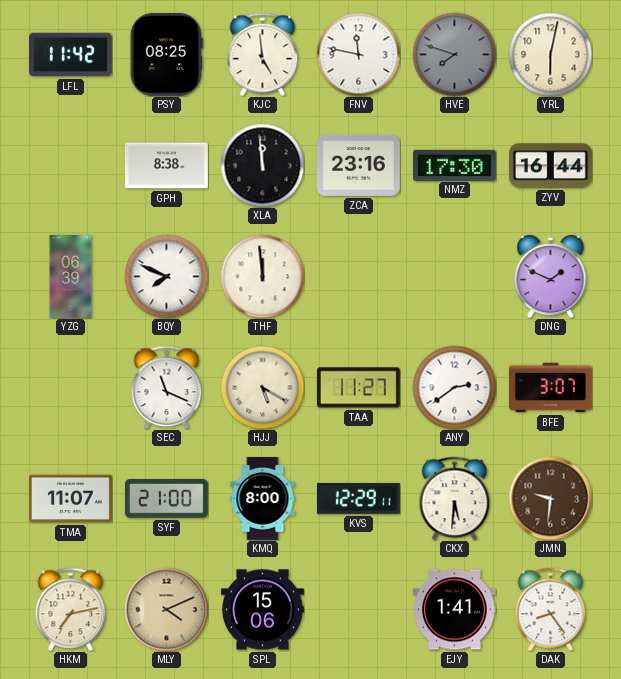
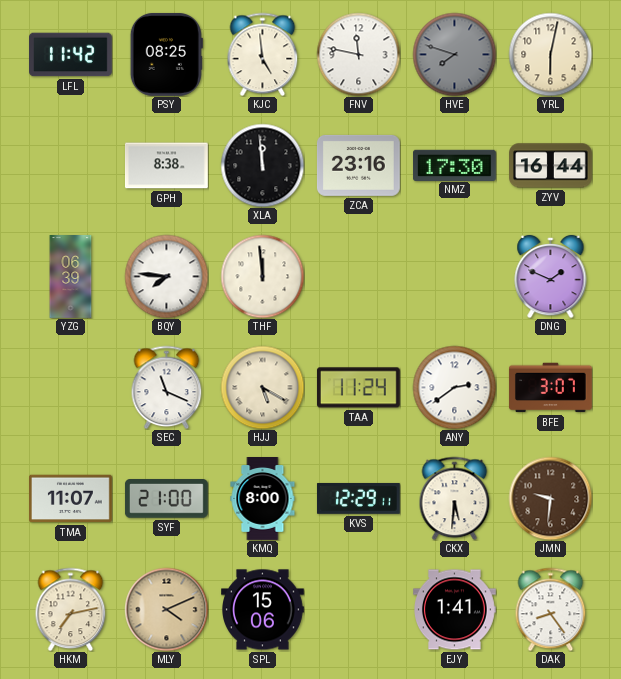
BQY: 7:49 -> 7:46 (166, 276)
TAA: 11:27 -> 11:24 (358, 388)
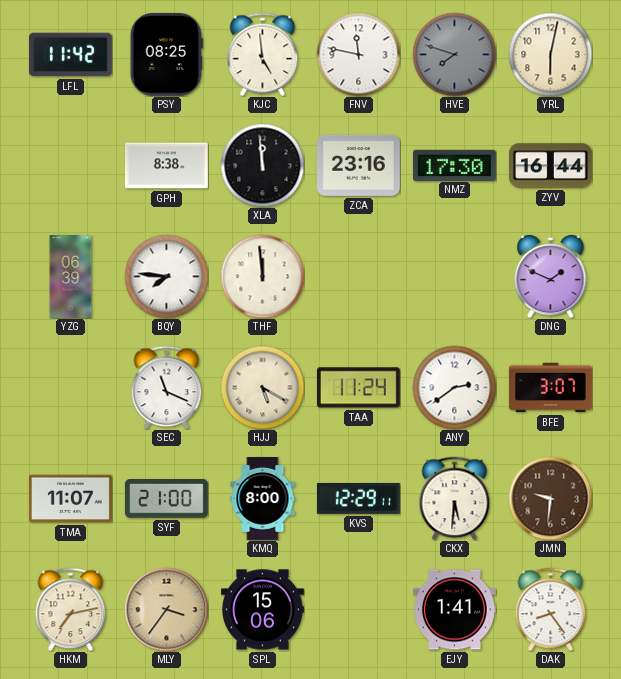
MLY: 4:11 -> 3:36 (166, 609)
